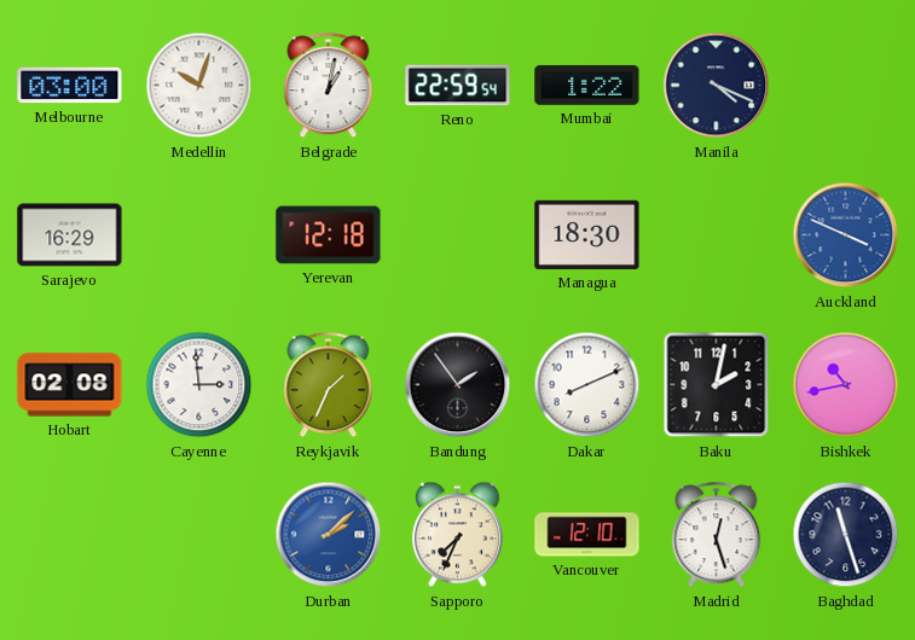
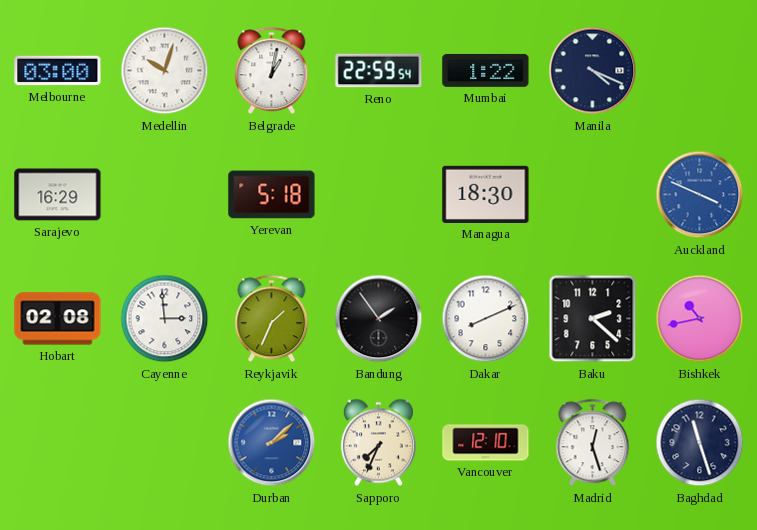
Yerevan: 12:18 -> 5:18 (272, 195)
Baku: 2:02 -> 2:22 (593, 319)
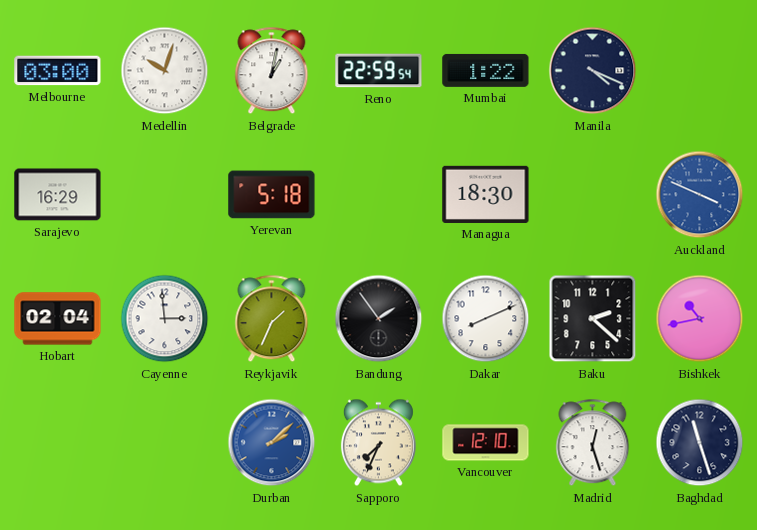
Hobart: 02:08 -> 02:04 (58, 319)
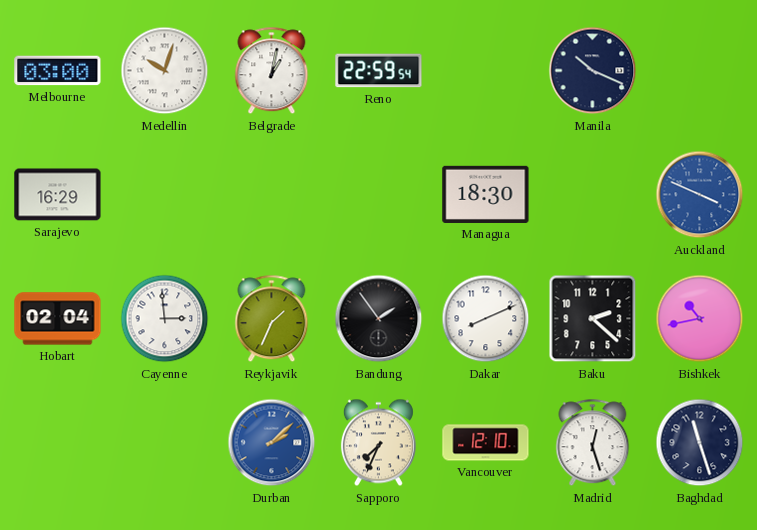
Mumbai: 1:22 -> none (486, 70)
Manila: 4:19 -> 10:19 (593, 71)
Yerevan: 5:18 -> none (272, 195)
